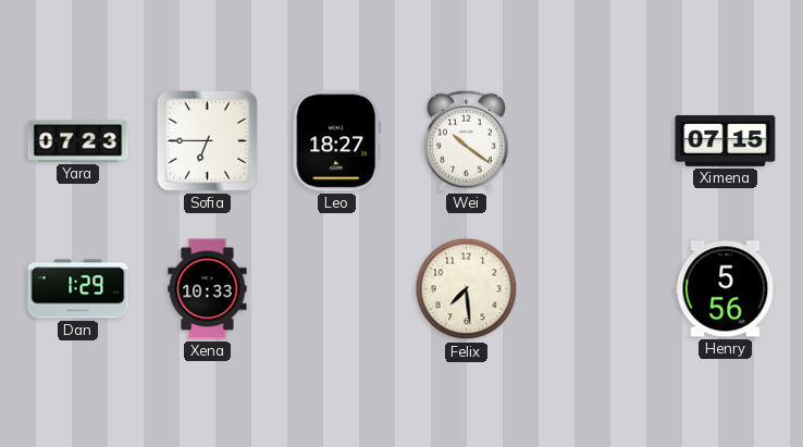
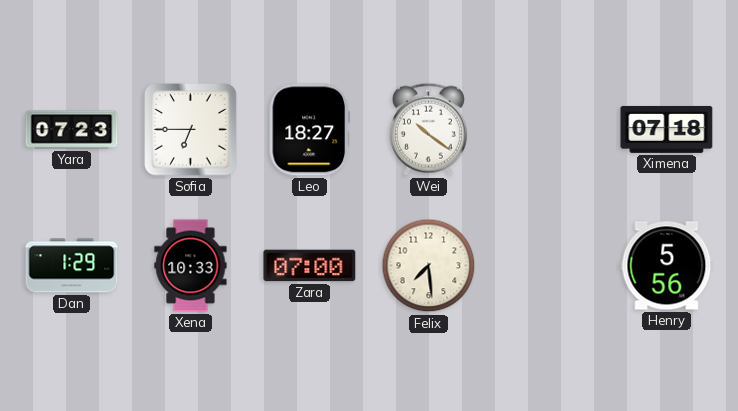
Ximena: 07:15 -> 07:18 (667, 129)
Zara: none -> 07:00 (310, 266)
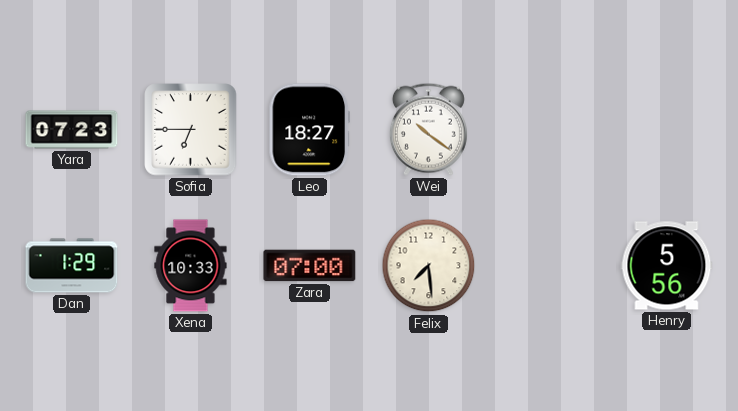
Ximena: 07:18 -> none (667, 129)
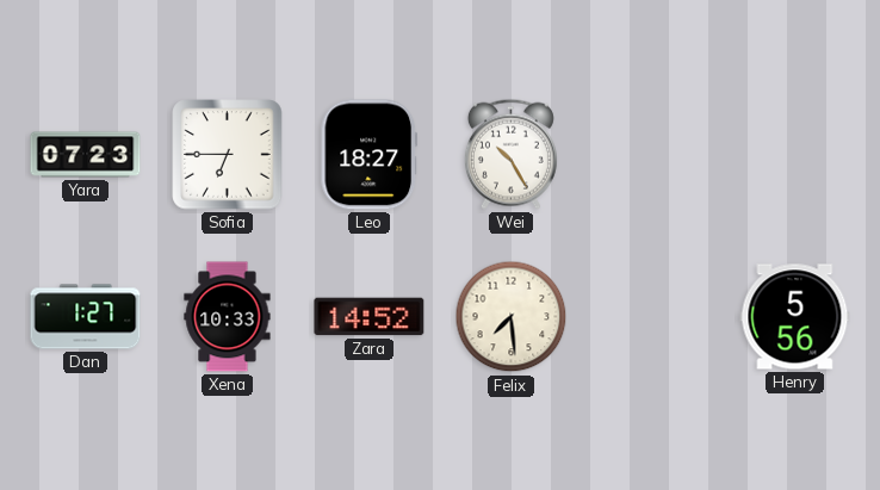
Wei: 10:21 -> 10:25 (510, 154)
Dan: 1:29 -> 1:27 (86, 317)
Zara: 07:00 -> 14:52 (370, 317)
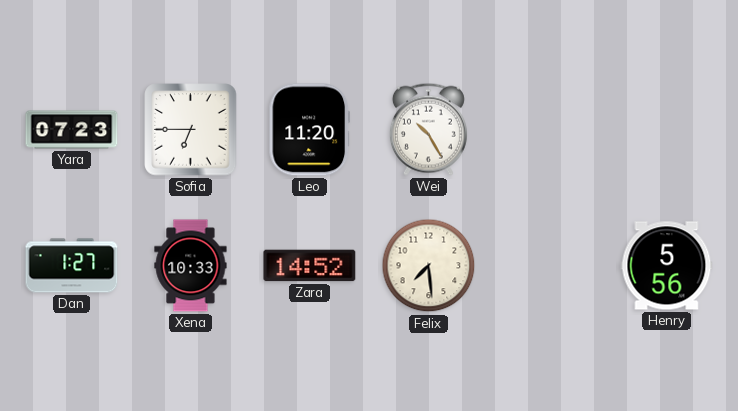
Leo: 18:27 -> 11:20 (309, 130)
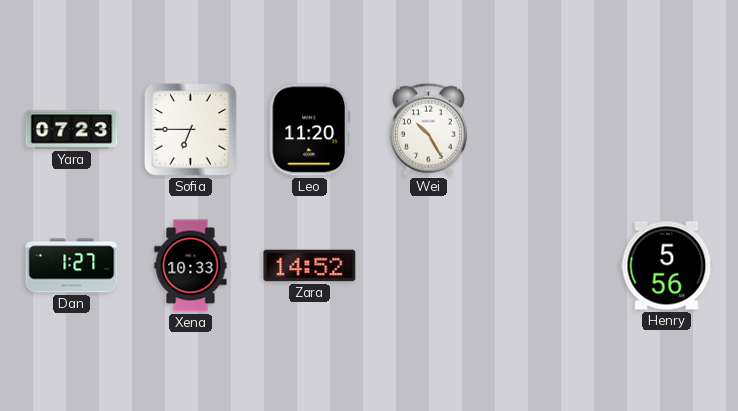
Felix: 7:29 -> none (429, 266)
